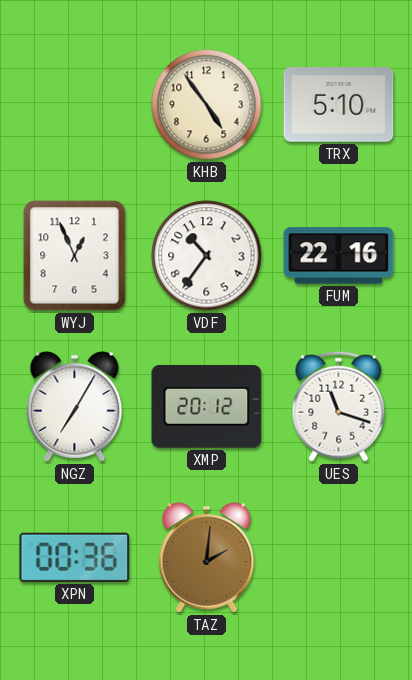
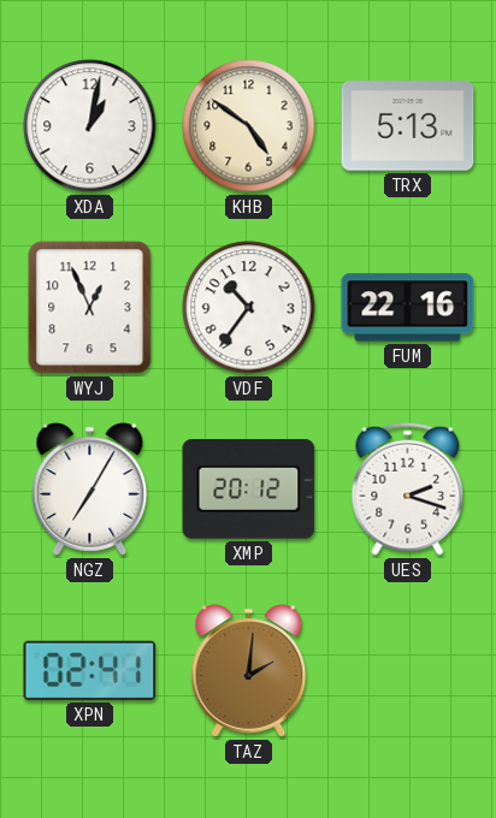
XDA: none -> 1:02 (90, 126)
KHB: 4:54 -> 4:51 (249, 126)
TRX: 5:10 -> 5:13 (408, 126)
UES: 11:18 -> 2:18 (408, 488)
XPN: 00:36 -> 02:41 (90, 670)
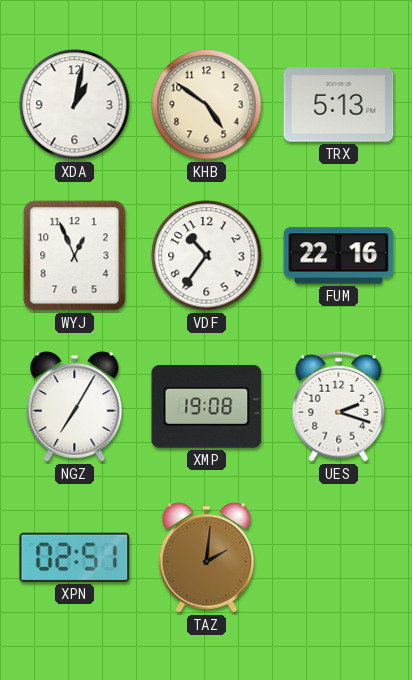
XMP: 20:12 -> 19:08 (207, 407)
XPN: 02:41 -> 02:51 (75, 557)
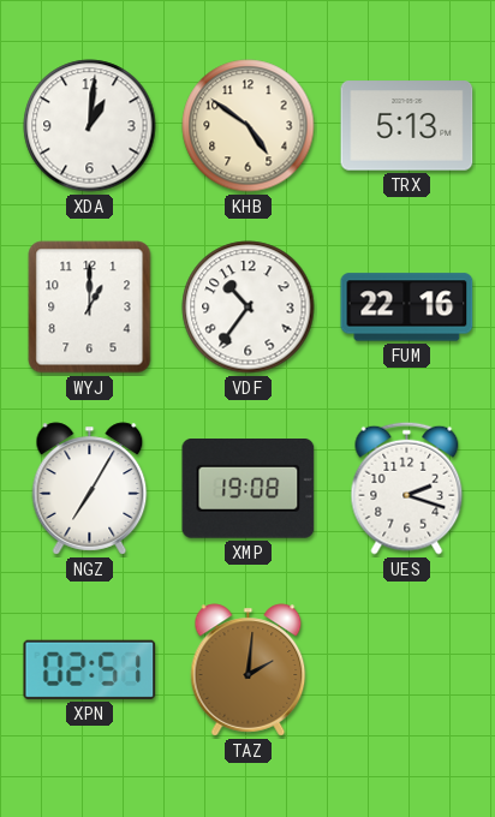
XDA: 1:02 -> 1:01 (90, 126)
WYJ: 12:56 -> 1:00 (90, 308)
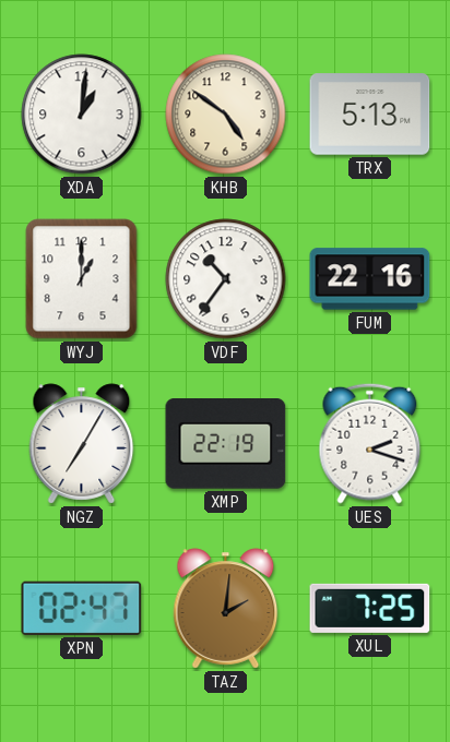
XMP: 19:08 -> 22:19 (226, 444)
XPN: 02:51 -> 02:47 (82, 608)
XUL: none -> 7:25 (370, 608)
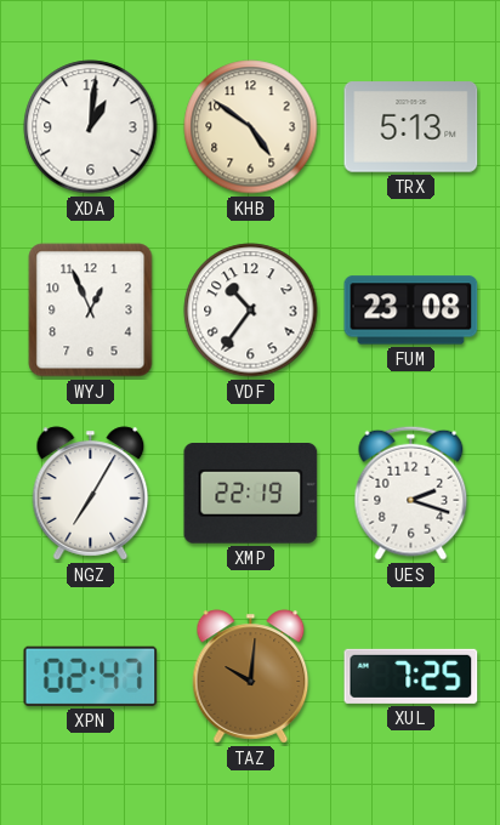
WYJ: 1:00 -> 12:56 (91, 311)
FUM: 22:16 -> 23:08 (411, 311)
TAZ: 2:01 -> 10:01 (251, 677)
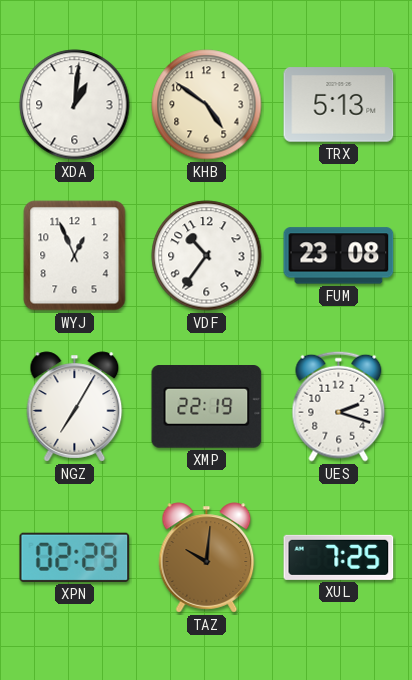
XPN: 02:47 -> 02:29 (75, 557)
